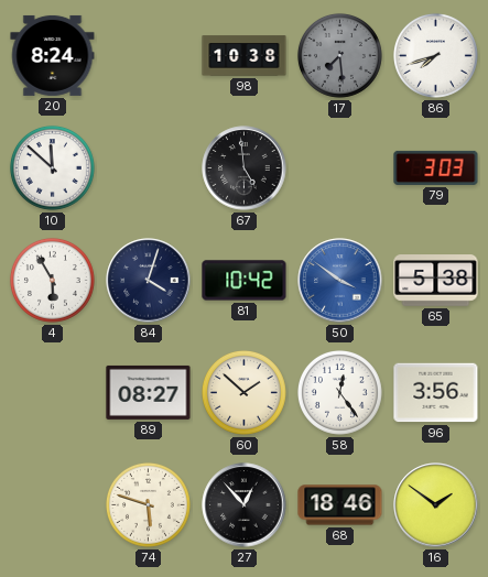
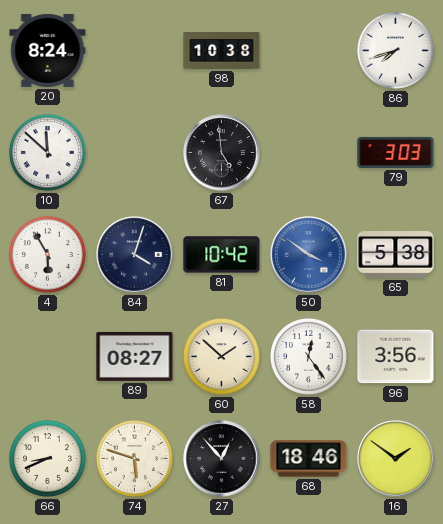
17: 7:29 -> none (339, 55)
66: none -> 8:41 (47, 458)
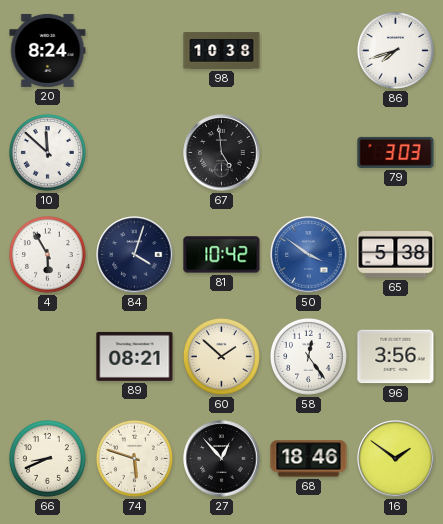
89: 08:27 -> 08:21 (135, 356)
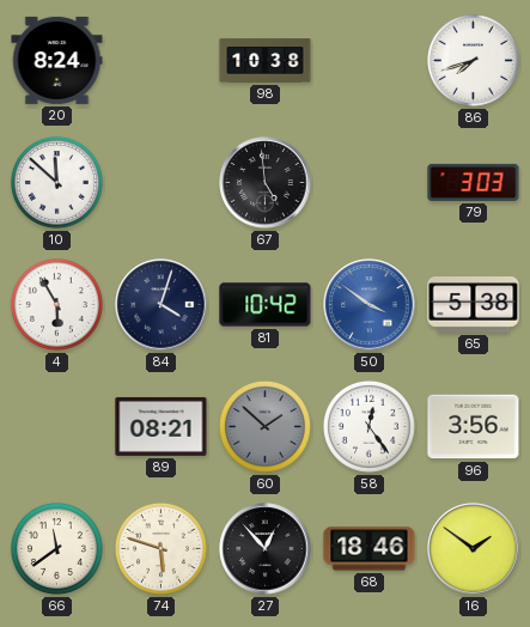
60 dial: cream -> grey (264, 426)
66: 8:41 -> 11:39 (56, 548)
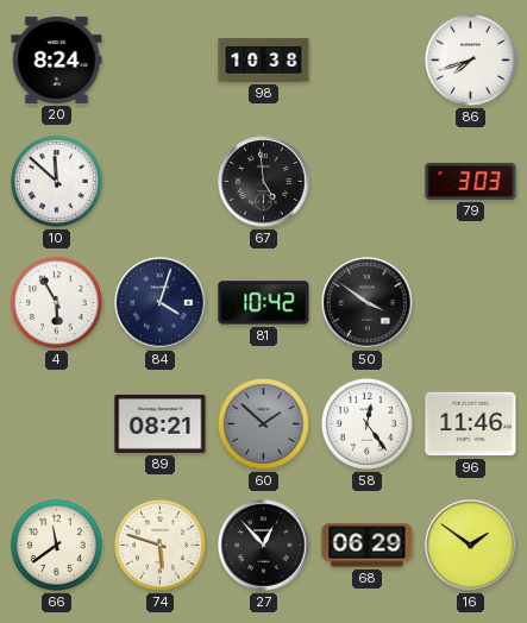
50 dial: blue -> black (368, 303)
65: 5:38 -> none (474, 305)
96: 3:56 -> 11:46 (471, 424)
68: 18:46 -> 06:29 (368, 546)
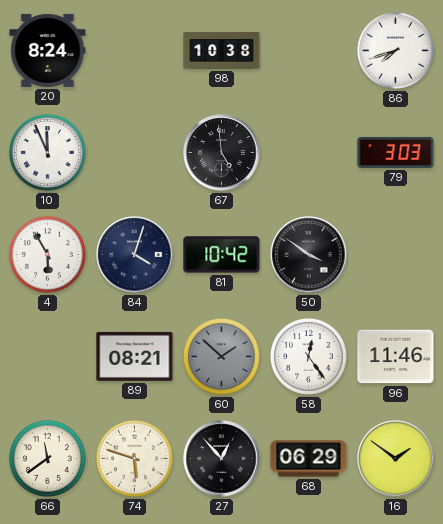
10: 11:52 -> 11:56 (47, 152)
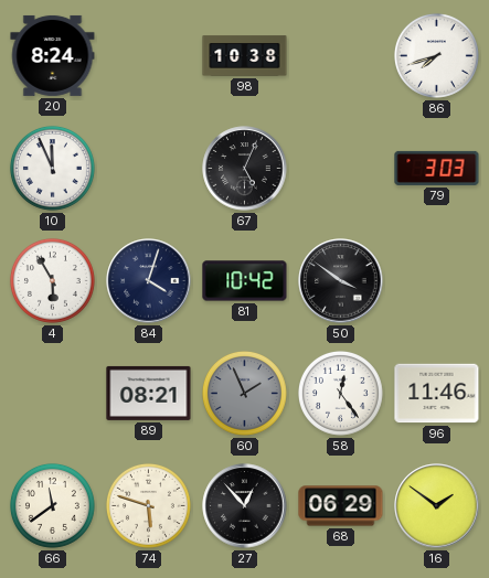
67: 4:59 -> 5:04 (245, 169)
60: 1:52 -> 1:56 (244, 393)
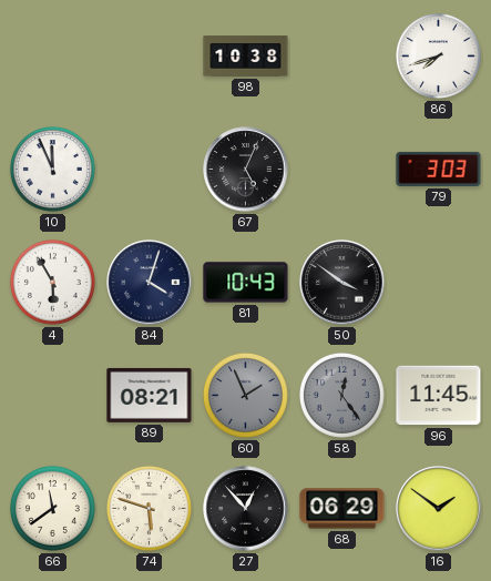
20: 8:24 -> none (53, 55)
81: 10:42 -> 10:43 (246, 283)
58 dial: white -> grey (341, 395)
96: 11:46 -> 11:45 (439, 396)
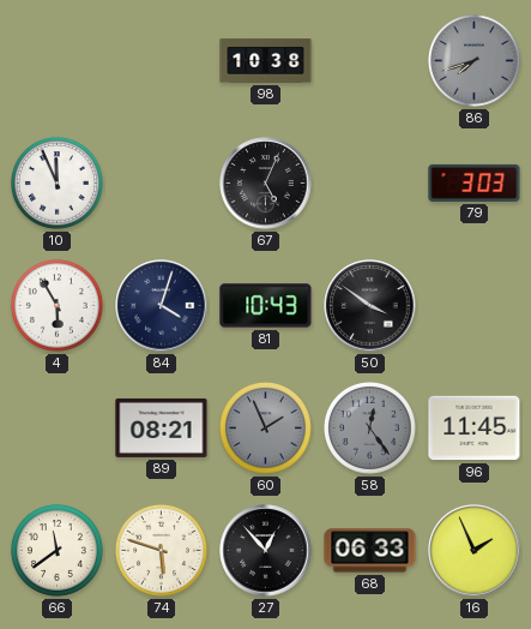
86 dial: white -> grey (473, 60)
68: 06:29 -> 06:33 (370, 551)
16: 1:51 -> 1:56 (475, 551)
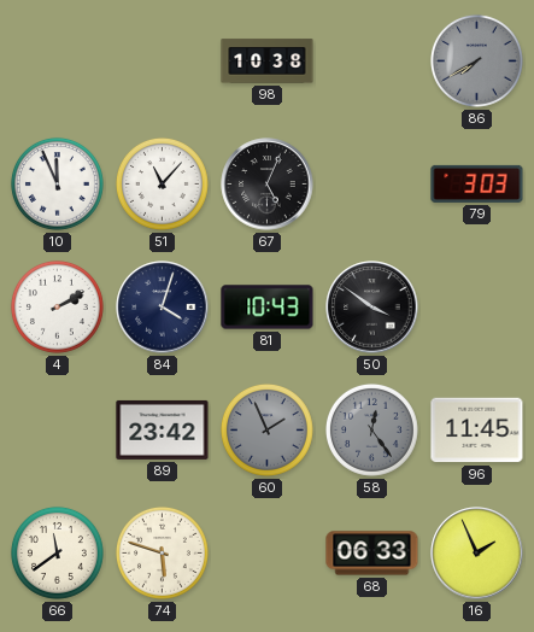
86: 7:42 -> 7:40 (476, 60)
51: none -> 11:07 (162, 183)
4: 5:55 -> 2:10 (57, 306)
89: 08:21 -> 23:42 (163, 429)
27: 12:53 -> none (266, 551)
